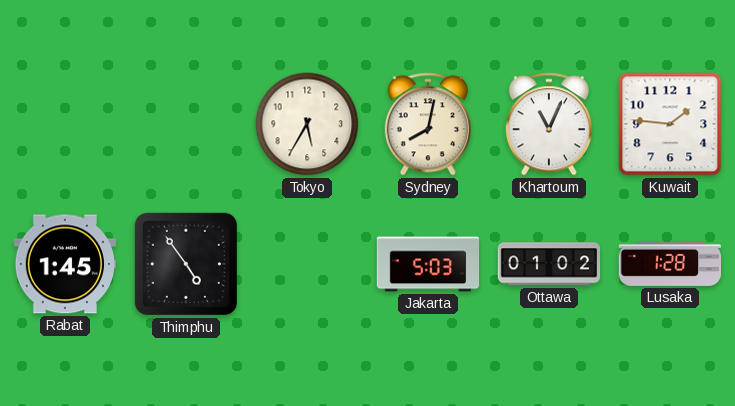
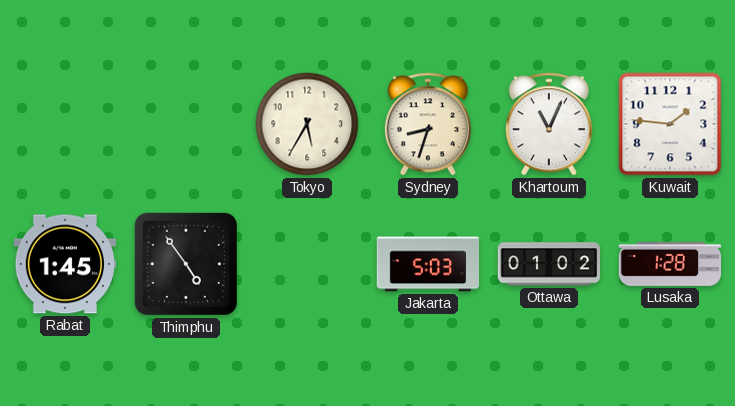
Sydney: 8:02 -> 8:33 (428, 124)
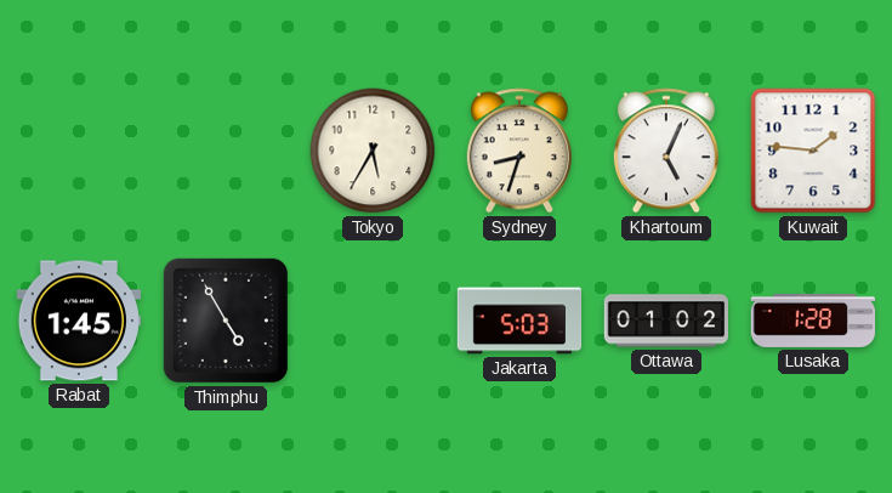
Khartoum: 11:04 -> 5:04 (666, 151)
Thimphu: 4:54 -> 4:55 (226, 321)
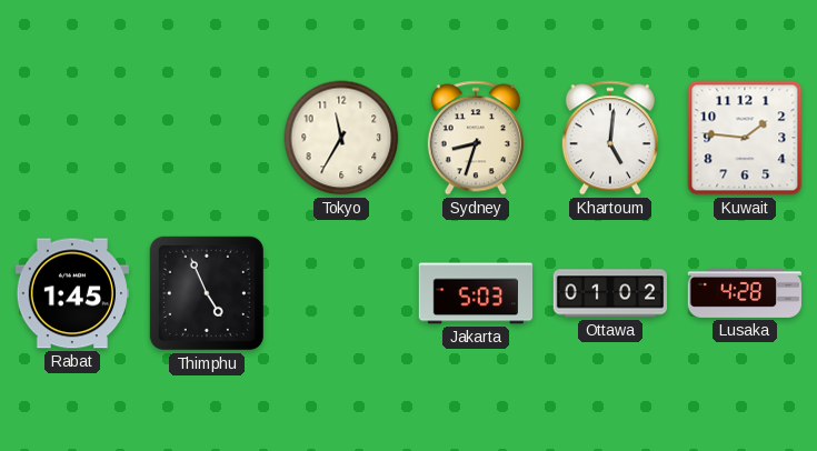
Tokyo: 5:35 -> 11:35 (341, 138)
Khartoum: 5:04 -> 5:01 (610, 138)
Thimphu: 4:55 -> 4:56 (207, 293)
Lusaka: 1:28 -> 4:28 (745, 293)
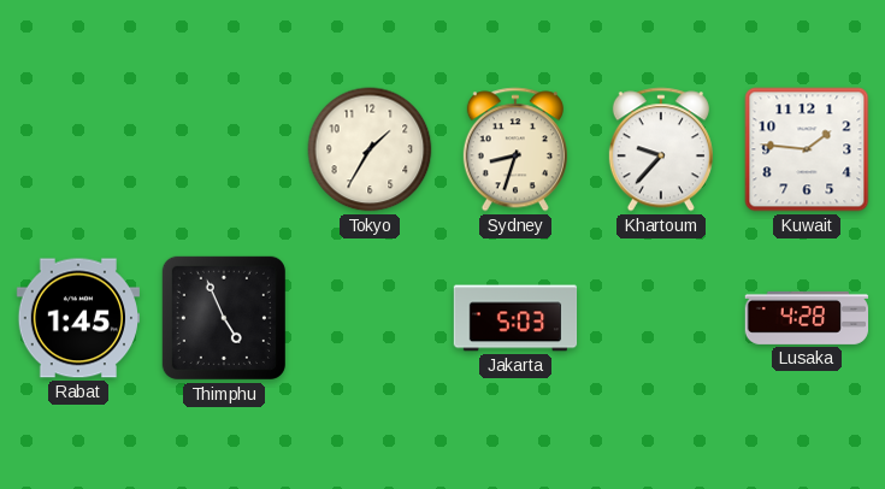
Tokyo: 11:35 -> 1:35 (370, 149)
Khartoum: 5:01 -> 9:37 (661, 149)
Ottawa: 01:02 -> none (609, 293)
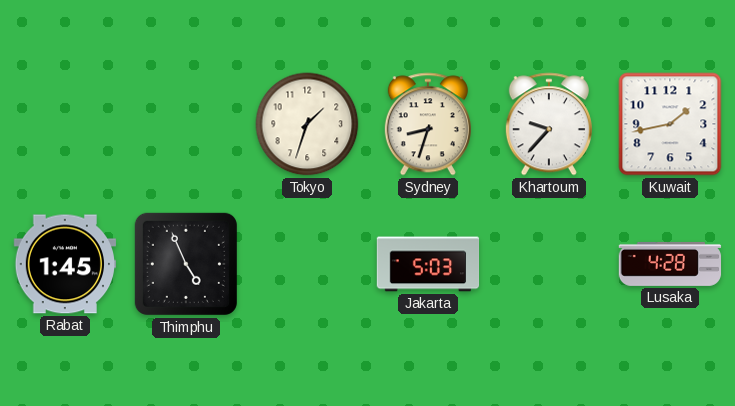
Tokyo: 1:35 -> 1:33 (307, 124)
Kuwait: 1:46 -> 1:43 (670, 124)
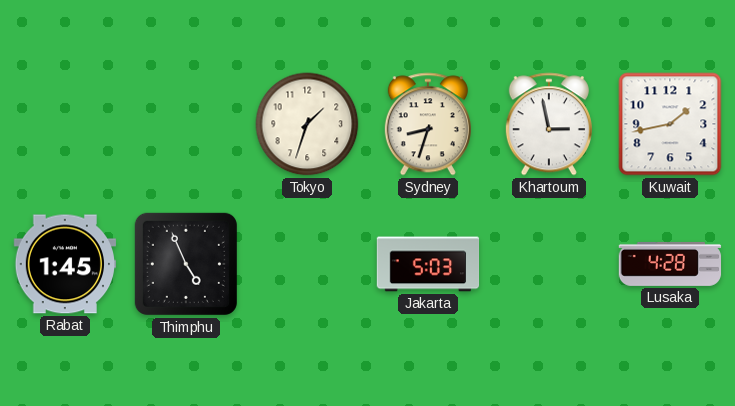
Khartoum: 9:37 -> 2:58 (549, 124)
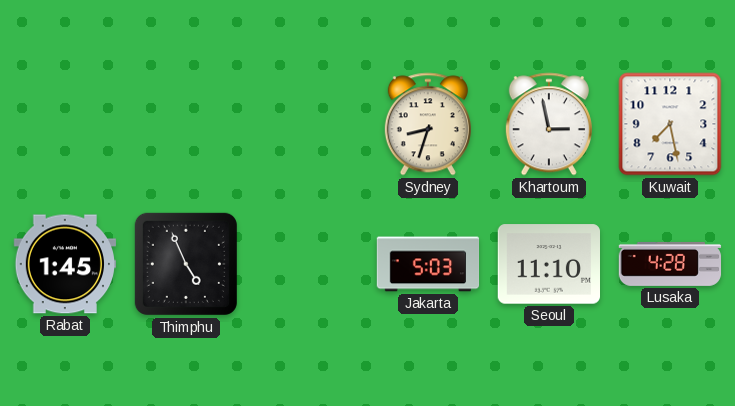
Tokyo: 1:33 -> none (307, 124)
Kuwait: 1:43 -> 7:28 (670, 124)
Seoul: none -> 11:10 (548, 264)
